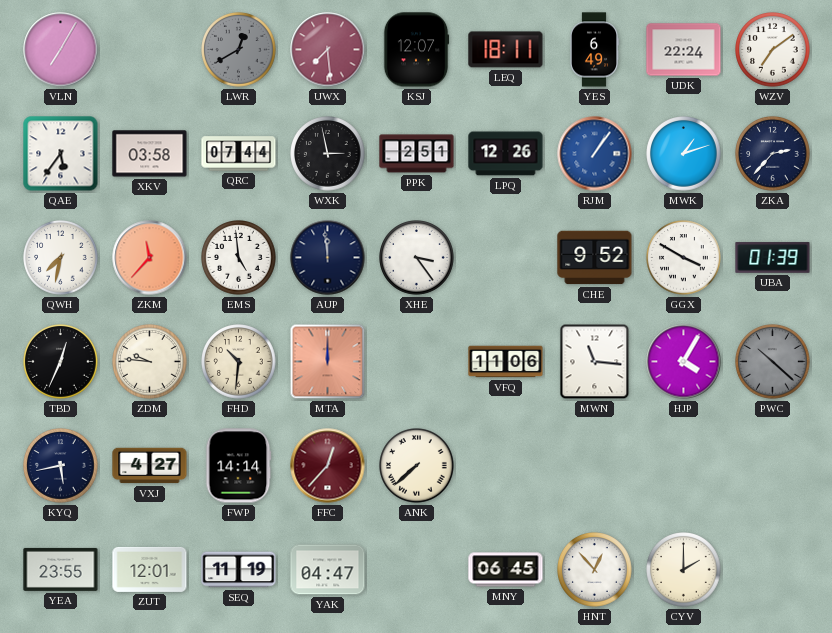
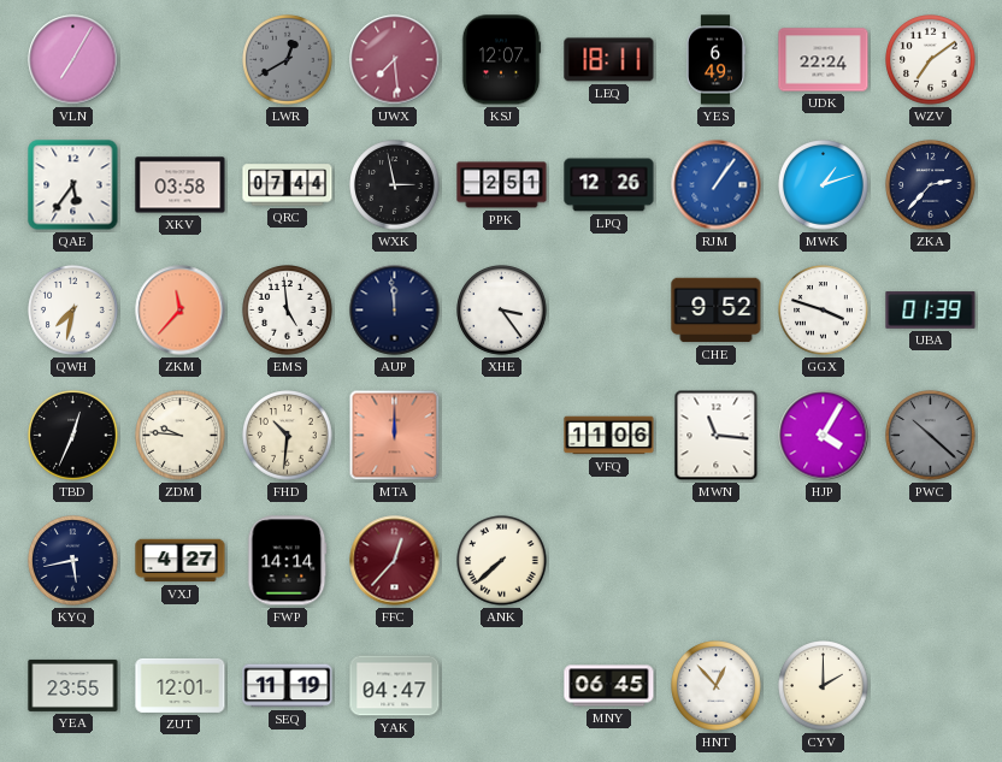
GGX: 3:50 -> 3:48 (824, 311)
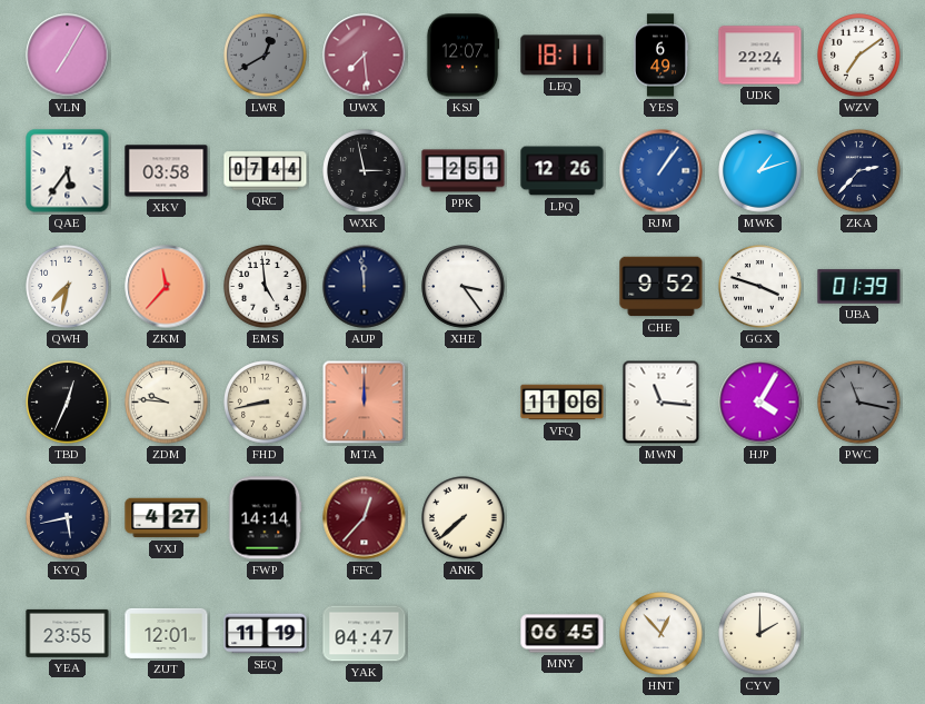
FHD: 10:31 -> 8:43 (266, 403)
PWC: 10:22 -> 11:17 (859, 403)
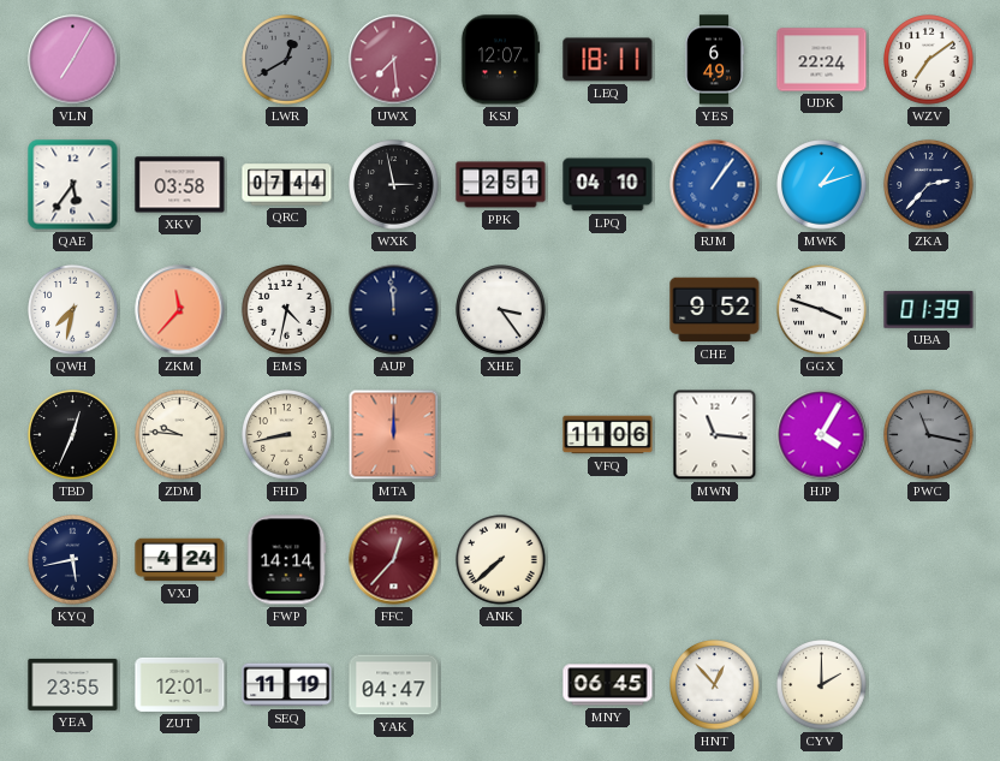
LPQ: 12:26 -> 04:10 (608, 185)
EMS: 4:59 -> 4:32 (287, 310)
VXJ: 4:27 -> 4:24 (180, 560)
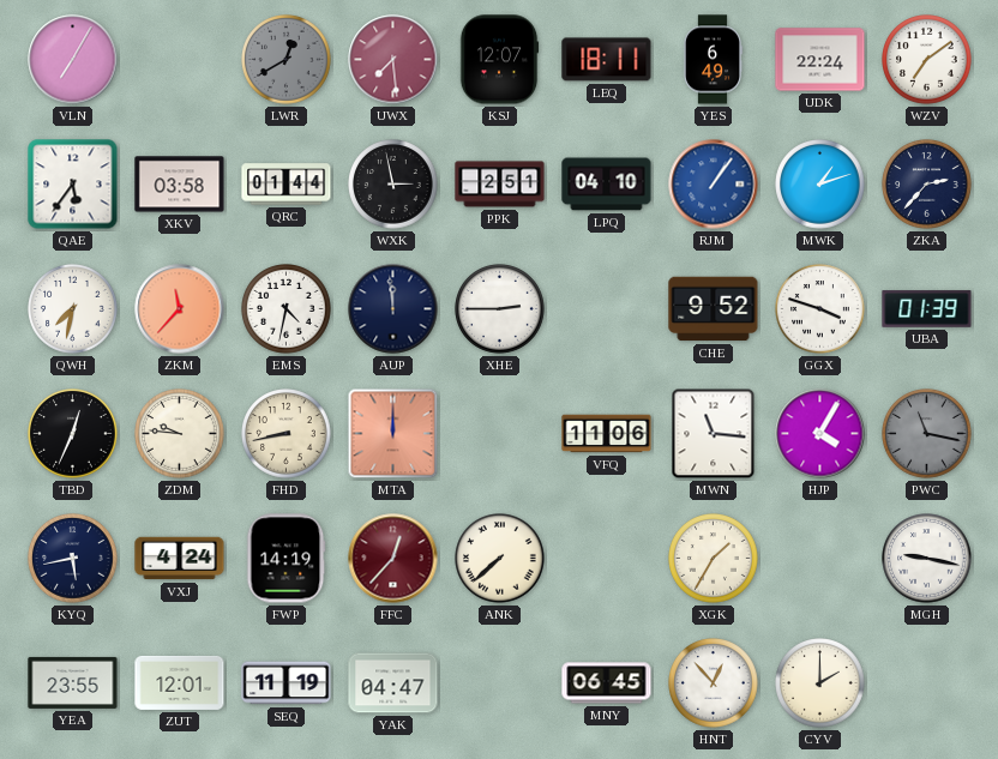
QRC: 07:44 -> 01:44 (287, 185)
XHE: 3:24 -> 2:45 (500, 309)
FWP: 14:14 -> 14:19 (287, 559)
XGK: none -> 1:35 (714, 559)
MGH: none -> 9:17 (927, 559)
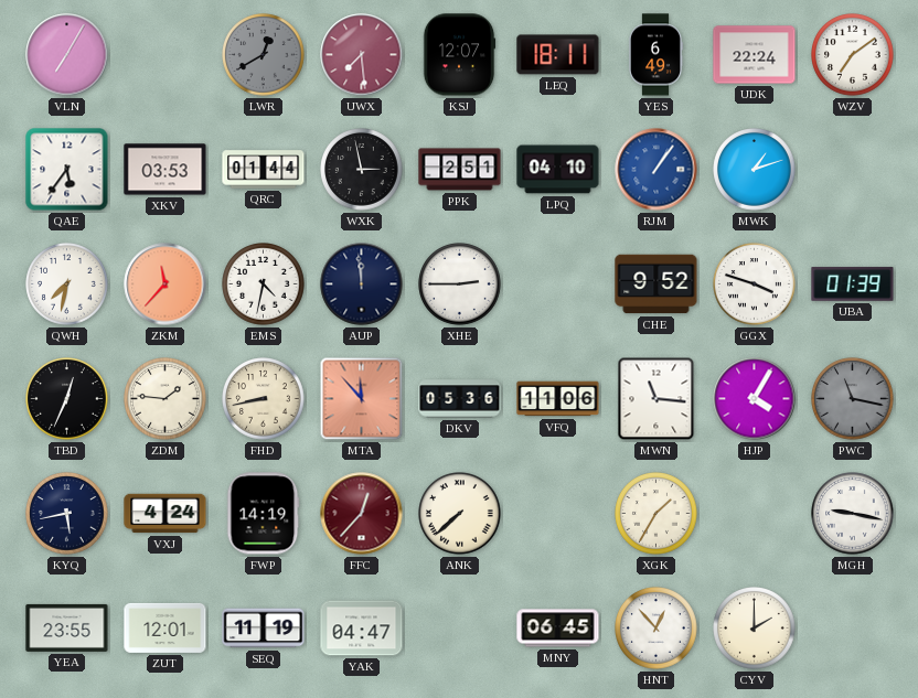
XKV: 03:58 -> 03:53 (166, 170)
ZKA: 2:37 -> none (927, 185)
ZDM: 9:46 -> 1:46 (166, 399)
MTA: 12:00 -> 11:53 (362, 399)
DKV: none -> 05:36 (460, 399)
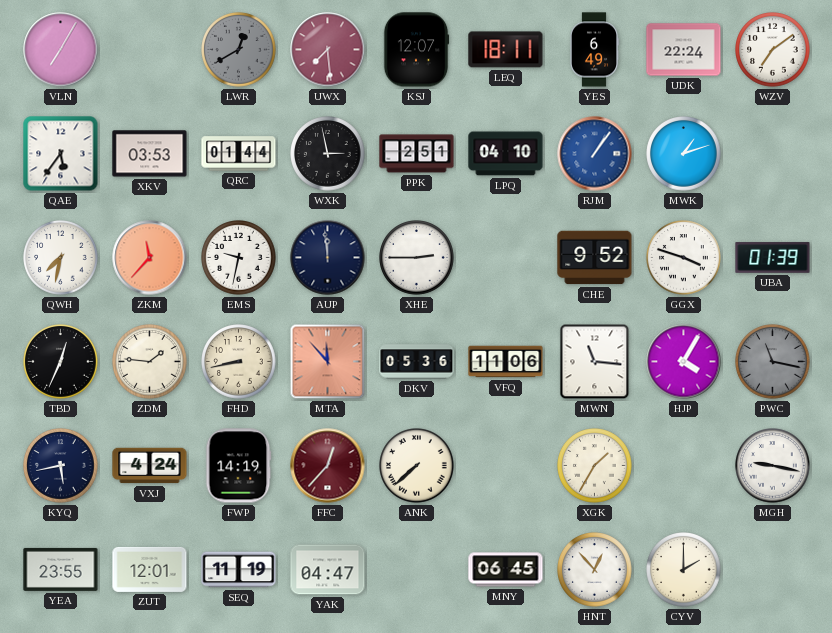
EMS: 4:32 -> 9:32 (239, 258)
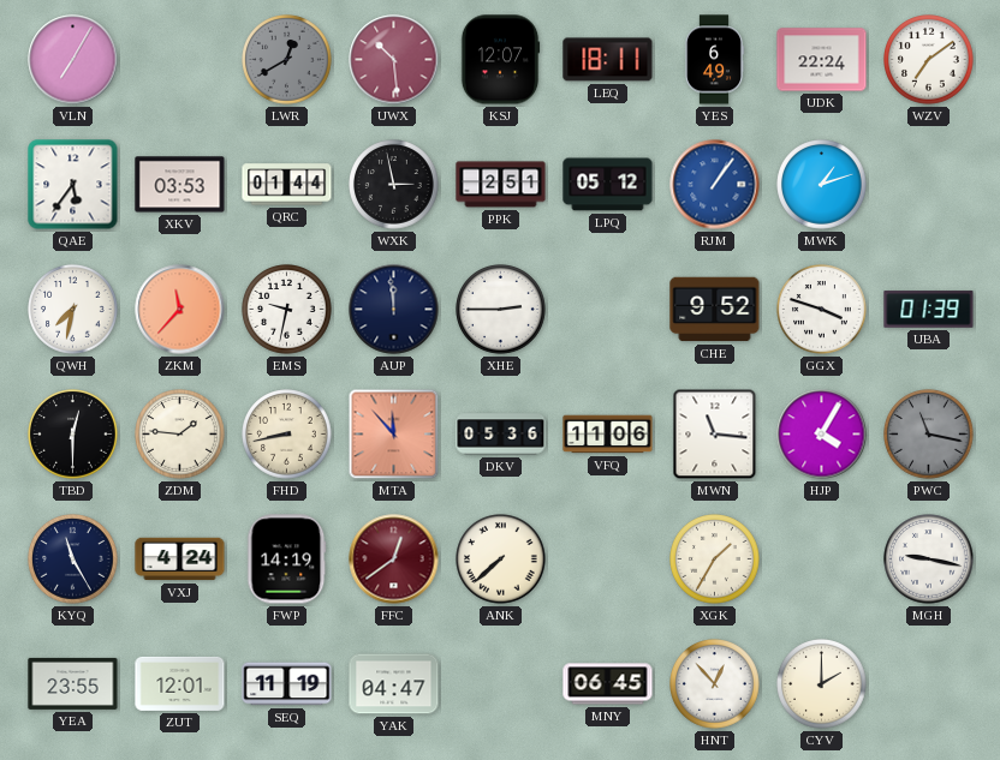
UWX: 7:29 -> 10:29 (394, 60)
LPQ: 04:10 -> 05:12 (608, 185)
TBD: 12:34 -> 12:30 (73, 435)
KYQ: 5:43 -> 11:25 (73, 559)
FFC: 12:37 -> 12:39 (394, 559)
